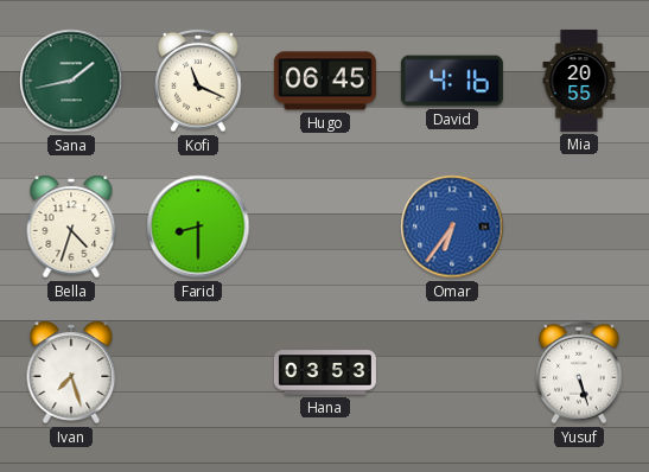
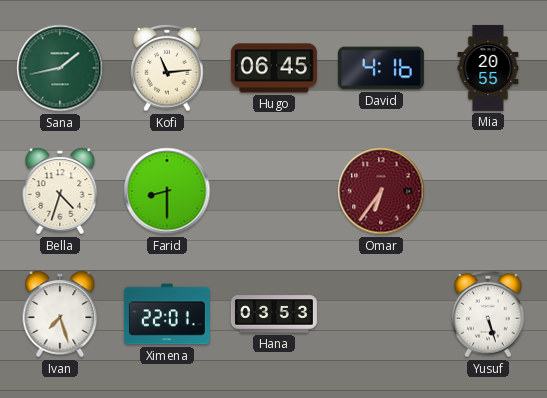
Kofi: 11:19 -> 11:14 (167, 68)
Omar dial: blue -> burgundy (381, 191)
Ximena: none -> 22:01 (167, 314)
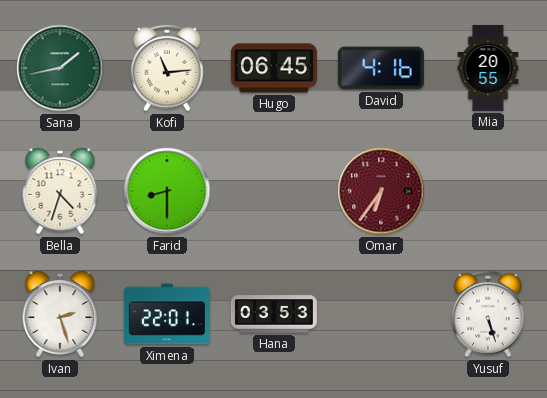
Ivan: 7:27 -> 2:27 (60, 314)
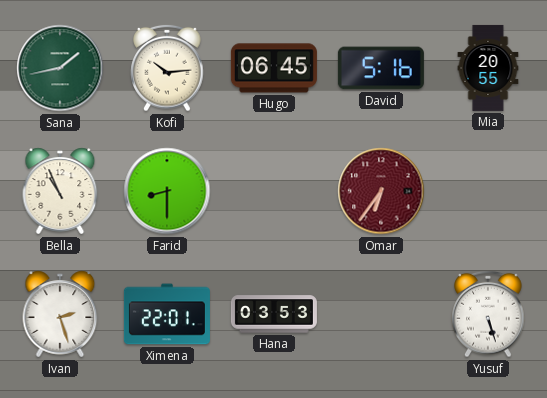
Kofi: 11:14 -> 10:14 (167, 68)
David: 4:16 -> 5:16 (381, 68)
Bella: 4:33 -> 10:56 (60, 191)
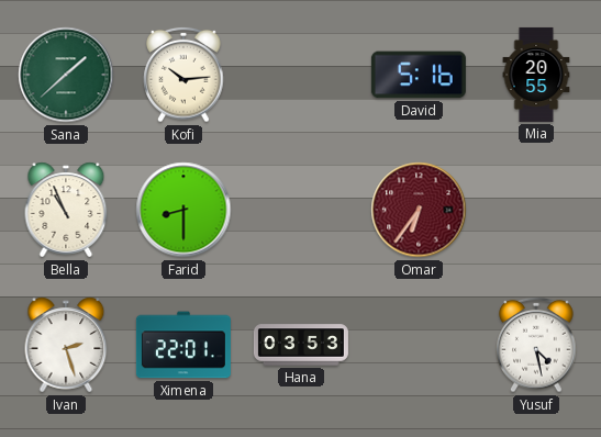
Sana: 1:43 -> 1:38 (66, 75)
Hugo: 06:45 -> none (274, 68)
Yusuf: 5:27 -> 4:28 (536, 345)
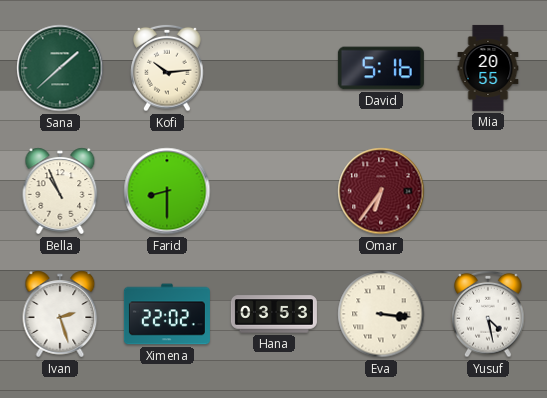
Ximena: 22:01 -> 22:02 (167, 314)
Eva: none -> 3:16 (381, 314)
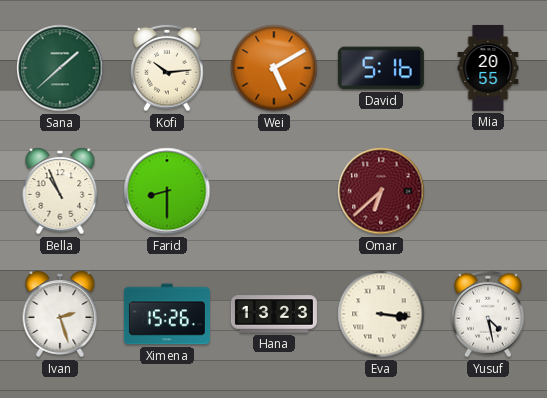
Wei: none -> 5:10 (274, 68)
Omar: 6:36 -> 6:38 (381, 191)
Ximena: 22:02 -> 15:26 (167, 314)
Hana: 03:53 -> 13:23 (274, 314)
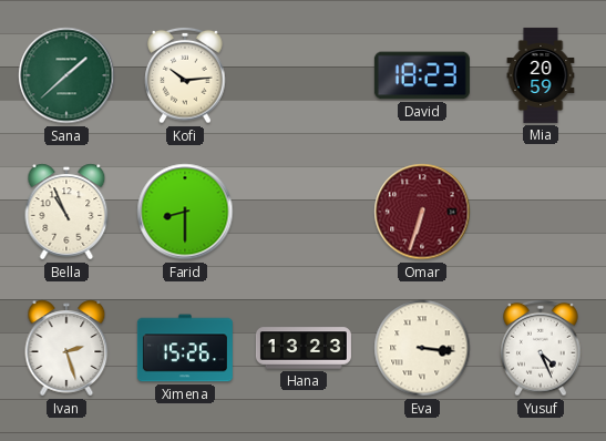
Wei: 5:10 -> none (274, 68)
David: 5:16 -> 18:23 (422, 75)
Mia: 20:55 -> 20:59 (541, 75)
Omar: 6:38 -> 6:33 (422, 212)
Yusuf: 4:28 -> 4:26 (541, 348)
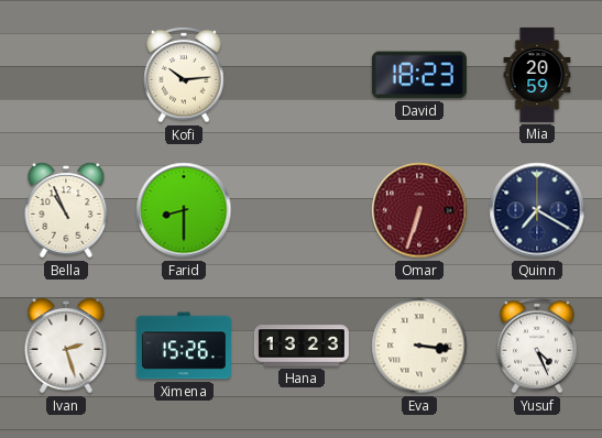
Sana: 1:38 -> none (66, 75)
Quinn: none -> 7:20 (537, 210)
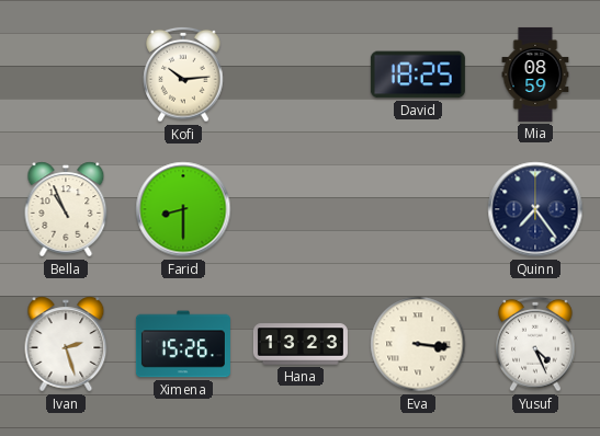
David: 18:23 -> 18:25 (418, 74)
Mia: 20:59 -> 08:59 (535, 74)
Omar: 6:33 -> none (419, 210)
Quinn: 7:20 -> 7:24 (535, 209)
